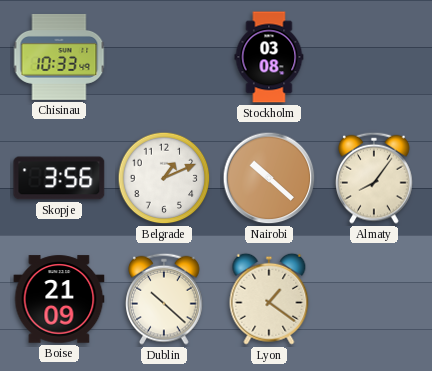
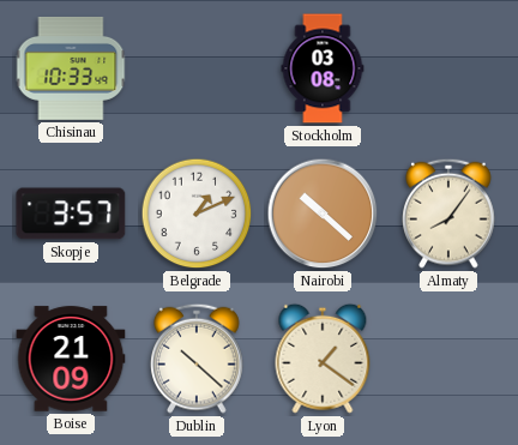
Skopje: 3:56 -> 3:57 (71, 214)
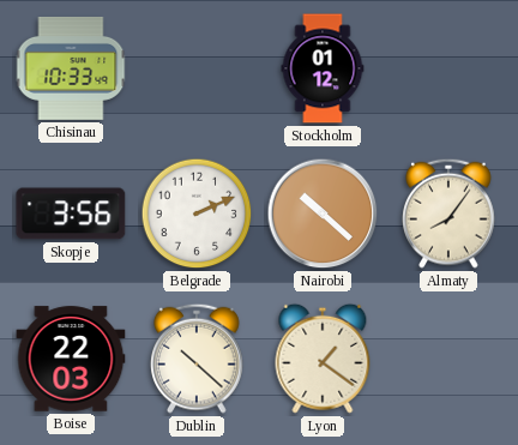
Stockholm: 03:08 -> 01:12 (323, 68)
Skopje: 3:57 -> 3:56 (71, 214)
Belgrade: 1:11 -> 2:11 (197, 214)
Boise: 21:09 -> 22:03 (71, 359)
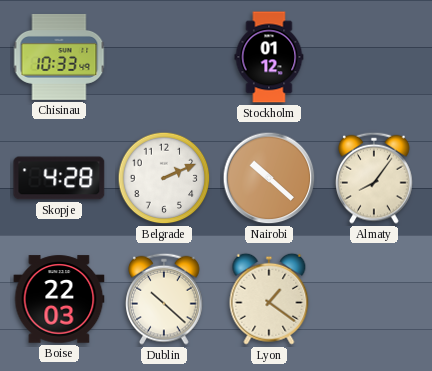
Skopje: 3:56 -> 4:28 (59, 178)
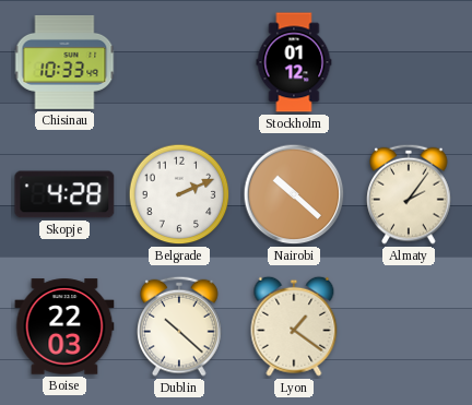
Almaty: 8:06 -> 2:06 (409, 194)
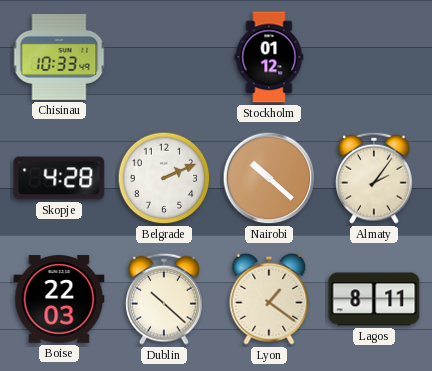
Lagos: none -> 8:11 (374, 299)
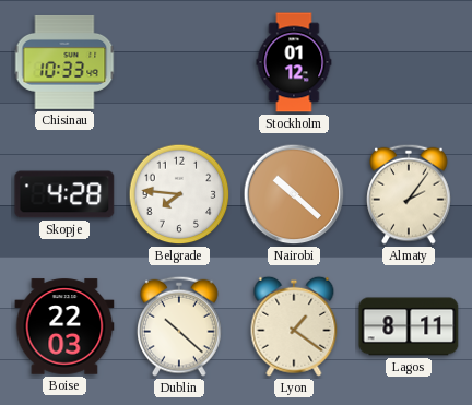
Belgrade: 2:11 -> 7:46 (179, 194)
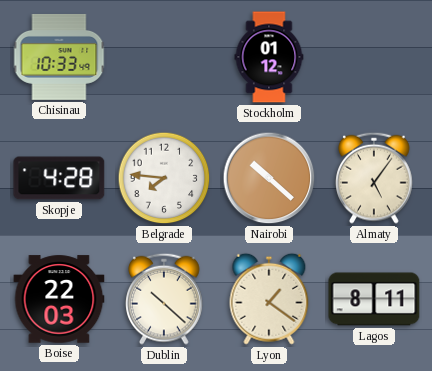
Almaty: 2:06 -> 5:06 (374, 178)
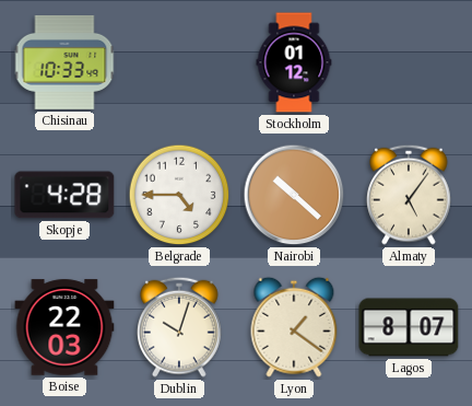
Belgrade: 7:46 -> 4:45 (179, 195)
Dublin: 10:22 -> 10:03 (179, 327)
Lagos: 8:11 -> 8:07 (409, 327)
